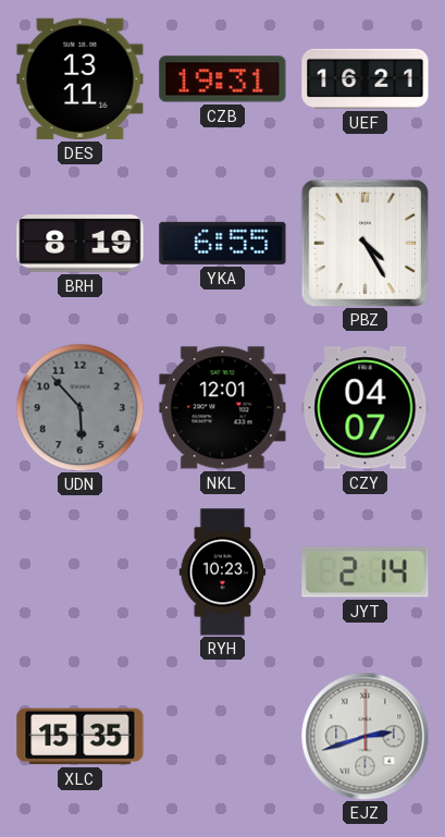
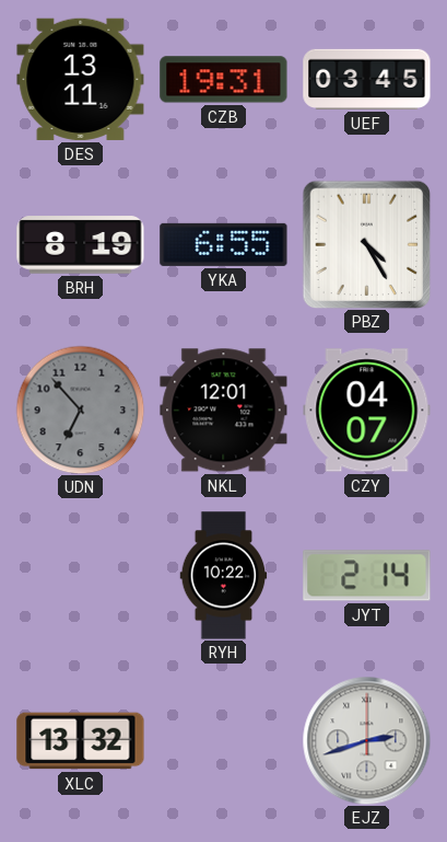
UEF: 16:21 -> 03:45 (367, 79)
UDN: 5:53 -> 6:53 (80, 410)
RYH: 10:23 -> 10:22 (224, 576)
XLC: 15:35 -> 13:32 (81, 741)
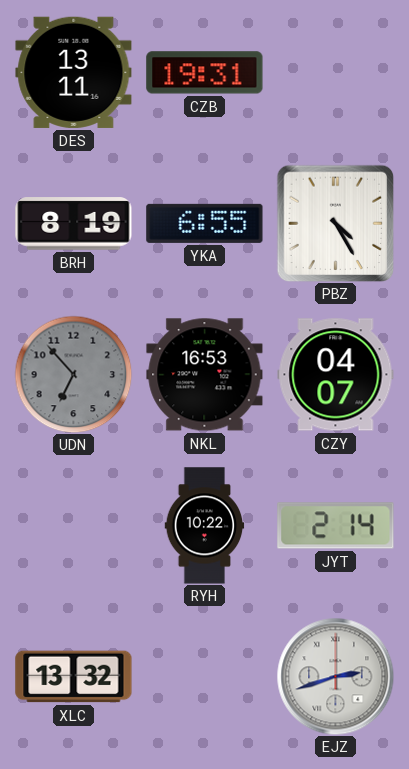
UEF: 03:45 -> none (367, 79)
NKL: 12:01 -> 16:53 (205, 375)
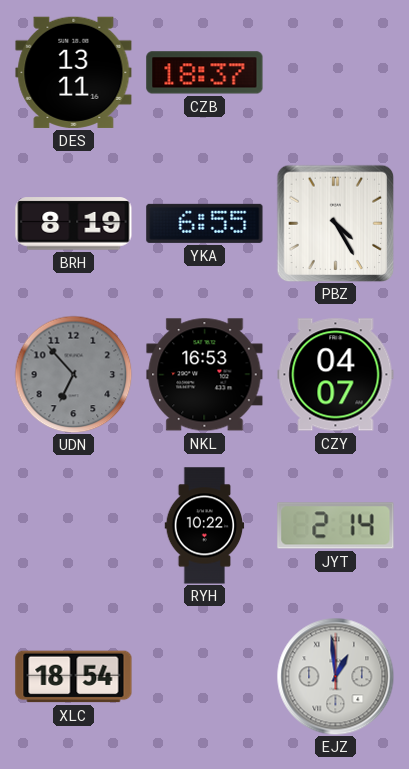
CZB: 19:31 -> 18:37 (205, 73)
XLC: 13:32 -> 18:54 (74, 677)
EJZ: 2:42 -> 12:59 (335, 676)
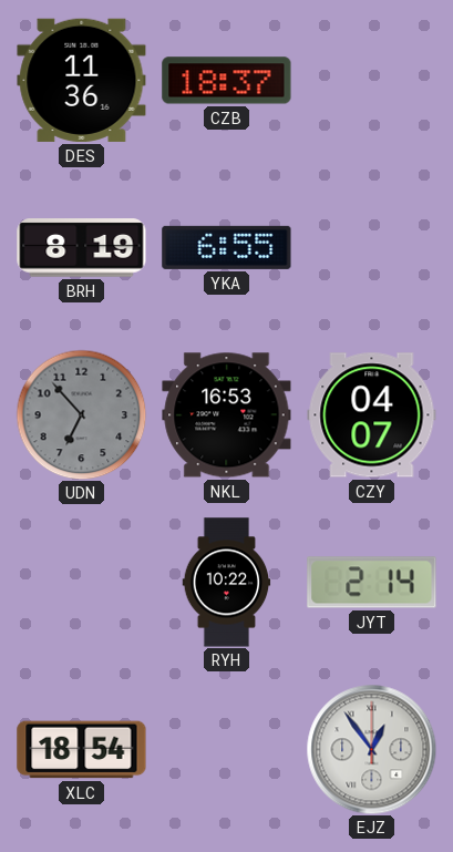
DES: 13:11 -> 11:36 (82, 80)
PBZ: 4:25 -> none (335, 223)
EJZ: 12:59 -> 12:54 (371, 749)
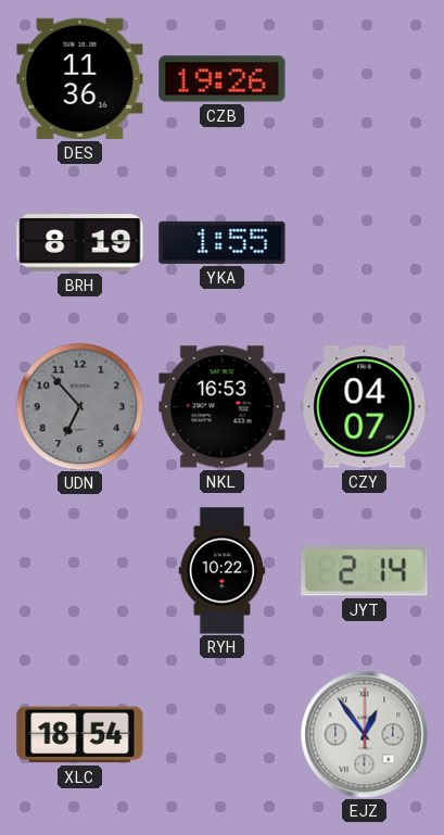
CZB: 18:37 -> 19:26 (223, 79)
YKA: 6:55 -> 1:55 (223, 242)
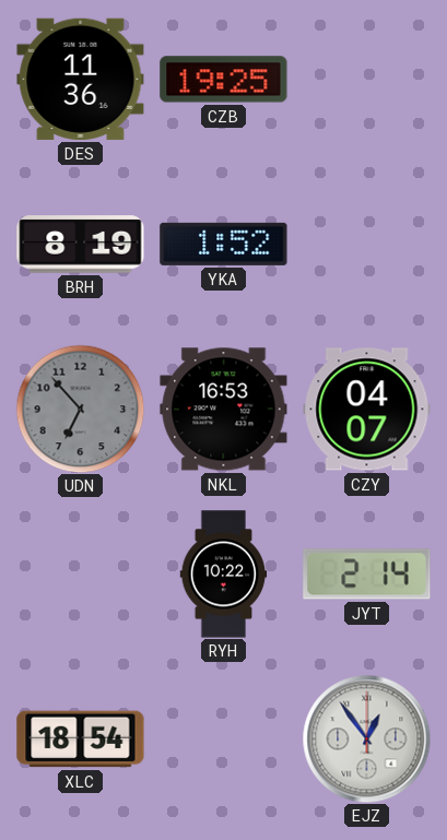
CZB: 19:26 -> 19:25 (224, 80)
YKA: 1:55 -> 1:52 (224, 244)
